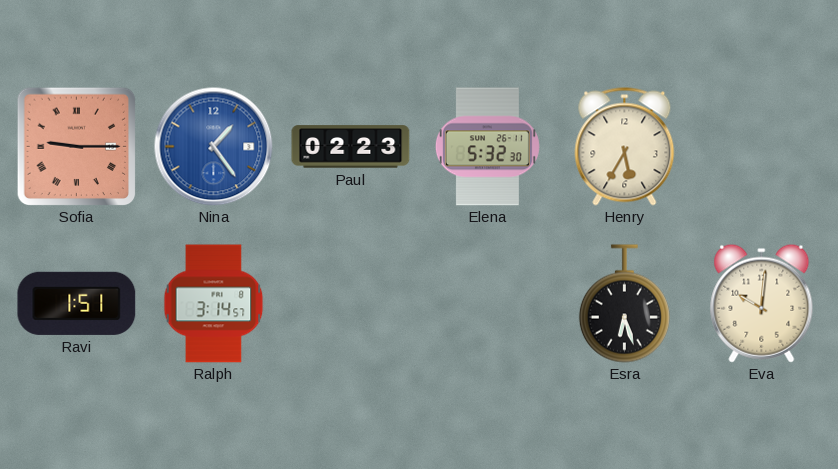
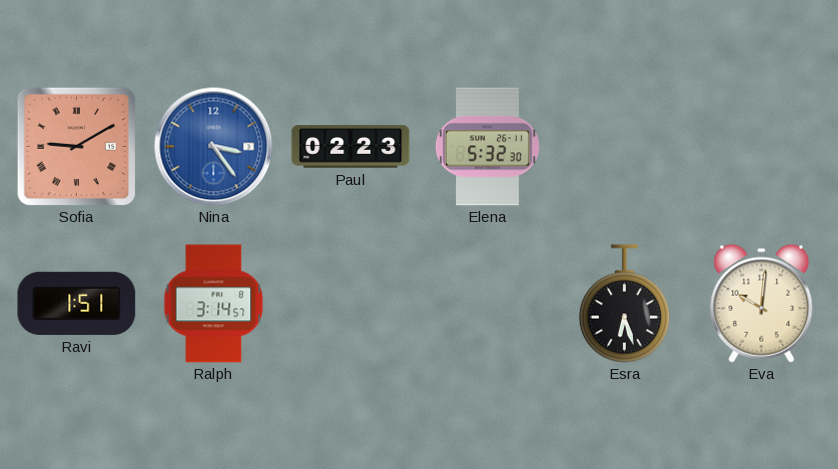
Sofia: 9:15 -> 9:10 (76, 146)
Nina: 1:24 -> 3:24 (214, 147)
Henry: 5:35 -> none (625, 147)
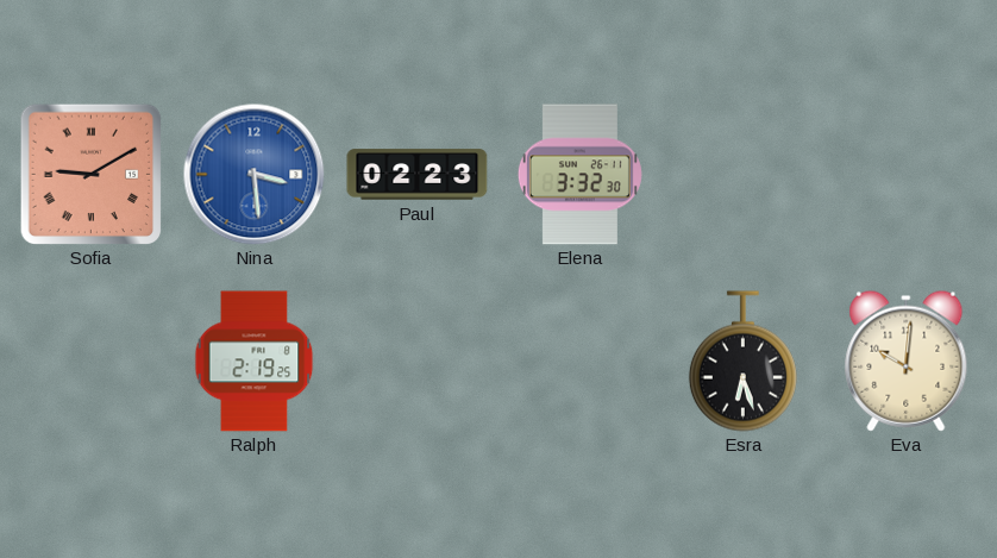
Nina: 3:24 -> 3:29 (255, 175)
Elena: 5:32 -> 3:32 (579, 175)
Ravi: 1:51 -> none (77, 303)
Ralph: 3:14 -> 2:19 (255, 362)
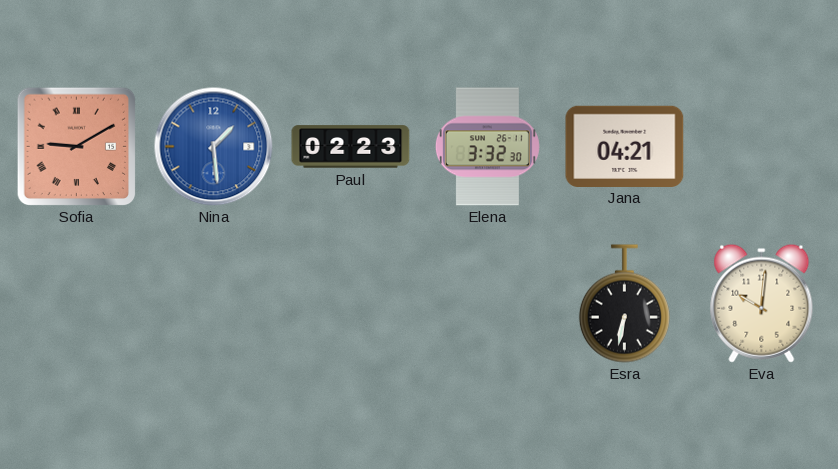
Nina: 3:29 -> 1:29 (214, 147)
Jana: none -> 04:21 (625, 146)
Ralph: 2:19 -> none (255, 362)
Esra: 6:27 -> 6:32 (624, 304)
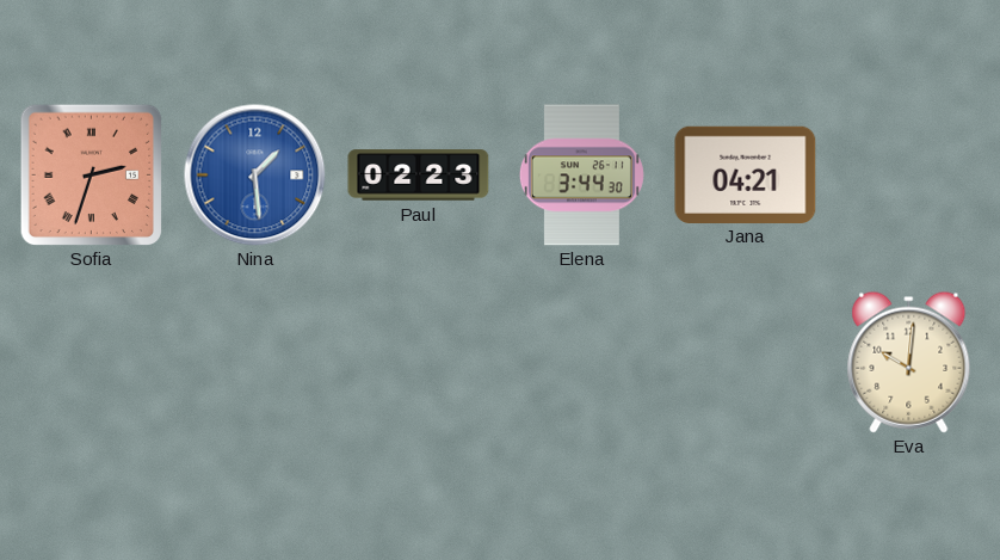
Sofia: 9:10 -> 2:33 (91, 174)
Elena: 3:32 -> 3:44 (581, 176)
Esra: 6:32 -> none (624, 304)
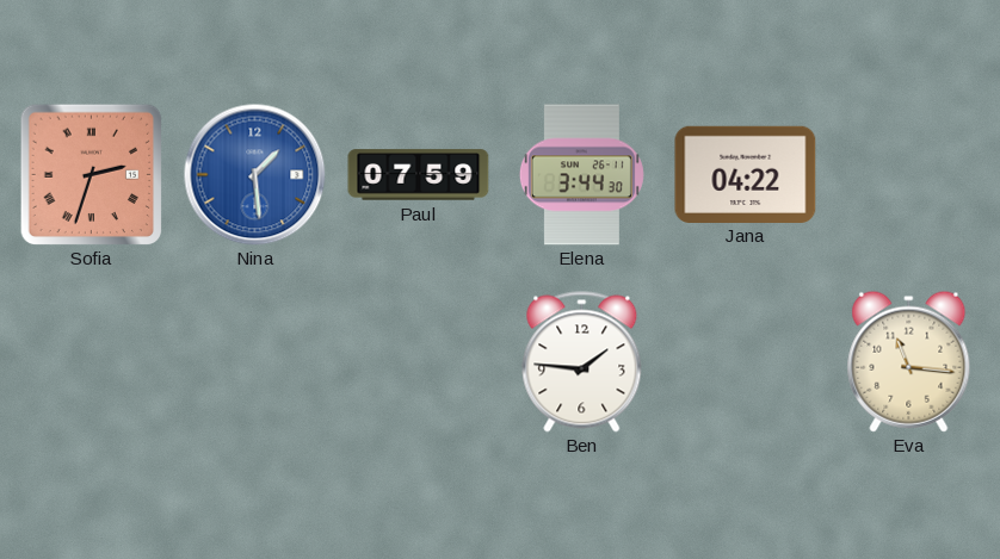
Paul: 02:23 -> 07:59 (419, 175)
Jana: 04:21 -> 04:22 (746, 174)
Ben: none -> 1:46 (582, 362)
Eva: 10:01 -> 11:16 (909, 361)
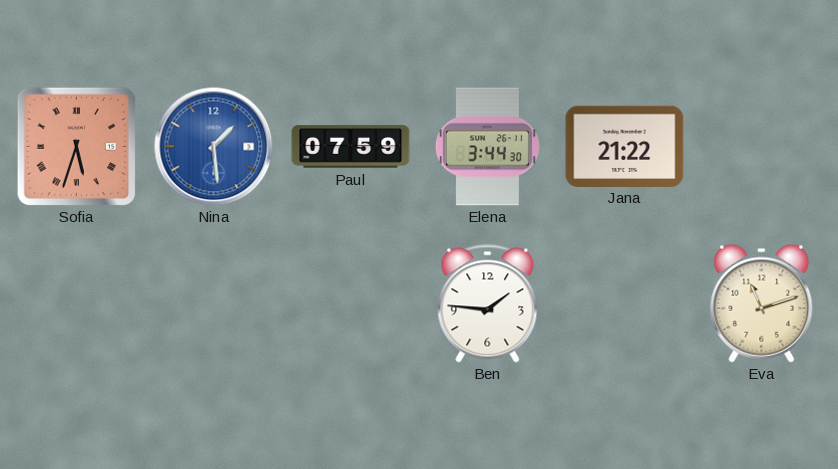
Sofia: 2:33 -> 5:33 (76, 146)
Jana: 04:22 -> 21:22 (625, 146)
Eva: 11:16 -> 11:12 (762, 303)
